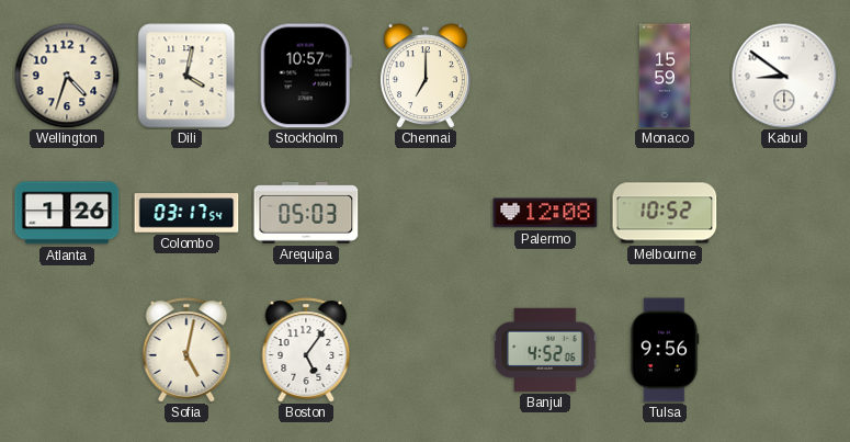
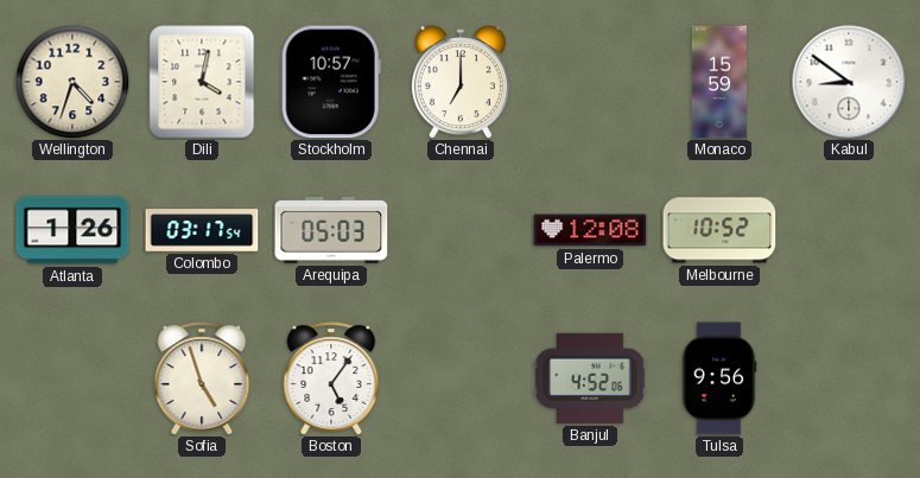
Sofia: 5:02 -> 4:57 (202, 378)
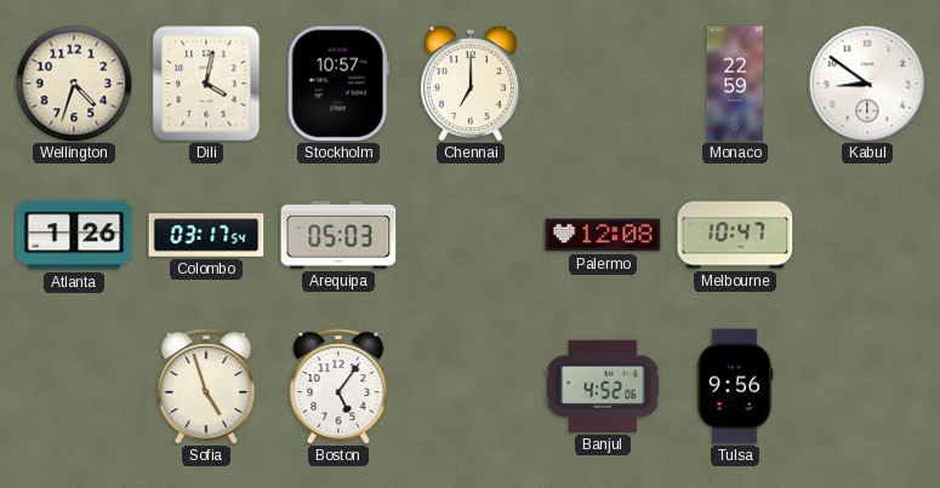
Monaco: 15:59 -> 22:59 (735, 84)
Melbourne: 10:52 -> 10:47 (735, 235)
